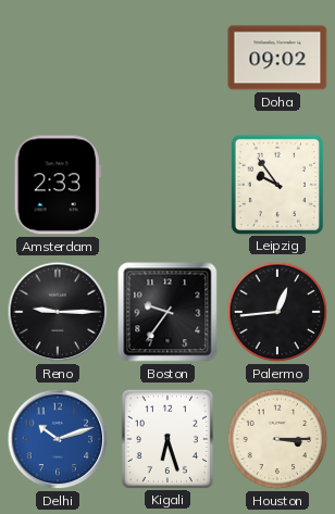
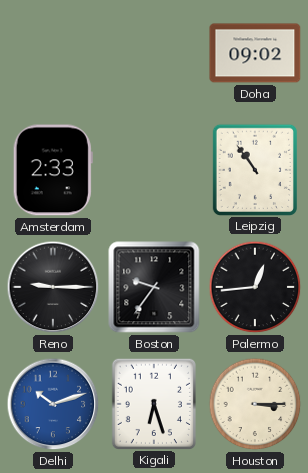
Leipzig: 9:54 -> 10:54 (255, 169)
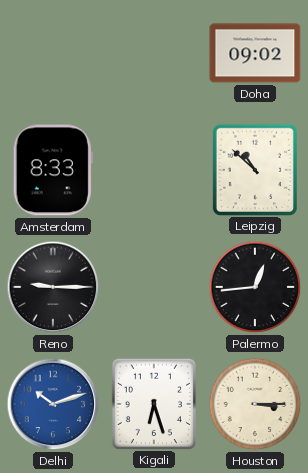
Amsterdam: 2:33 -> 8:33 (53, 170)
Leipzig: 10:54 -> 10:52 (255, 169)
Boston: 9:36 -> none (154, 287)
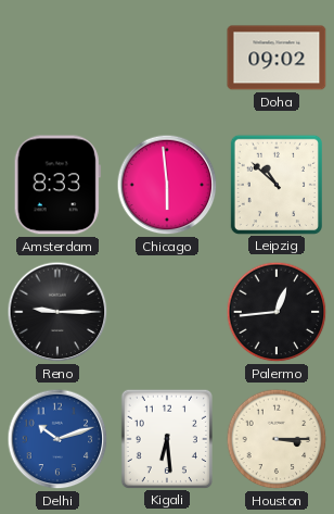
Chicago: none -> 5:59 (167, 185)
Kigali: 6:27 -> 6:29 (167, 438)
